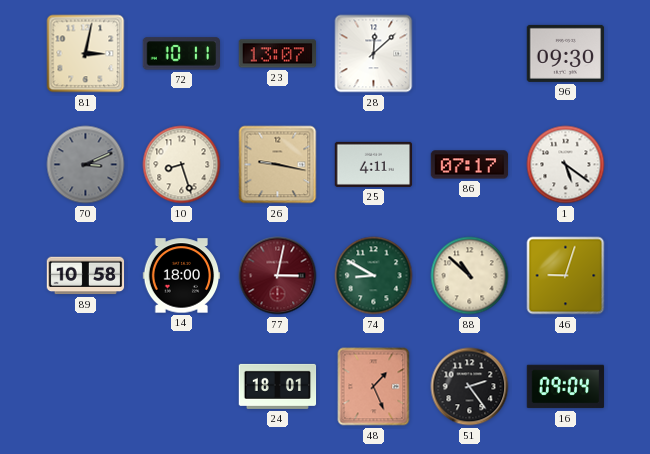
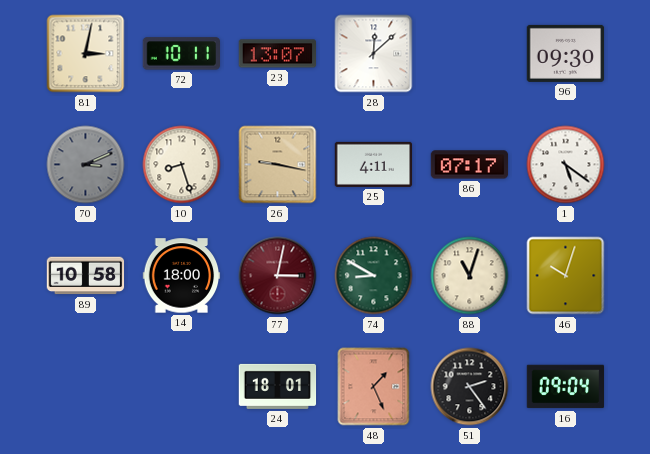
88: 10:52 -> 11:03 (470, 276)
46: 9:03 -> 10:03 (566, 276)
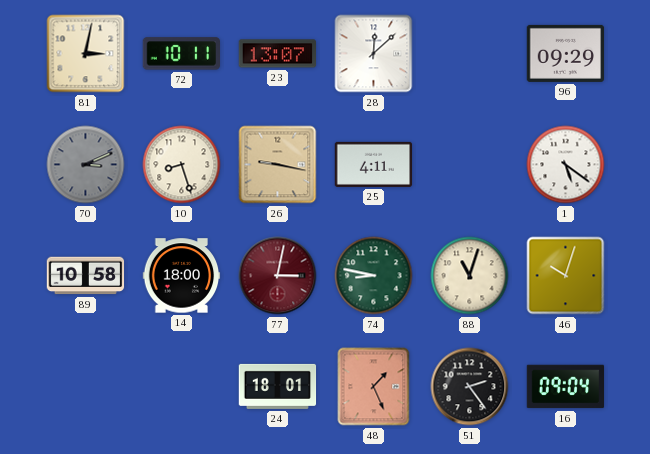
96: 09:30 -> 09:29 (566, 53)
86: 07:17 -> none (470, 165)
74: 8:50 -> 8:47 (374, 276)
